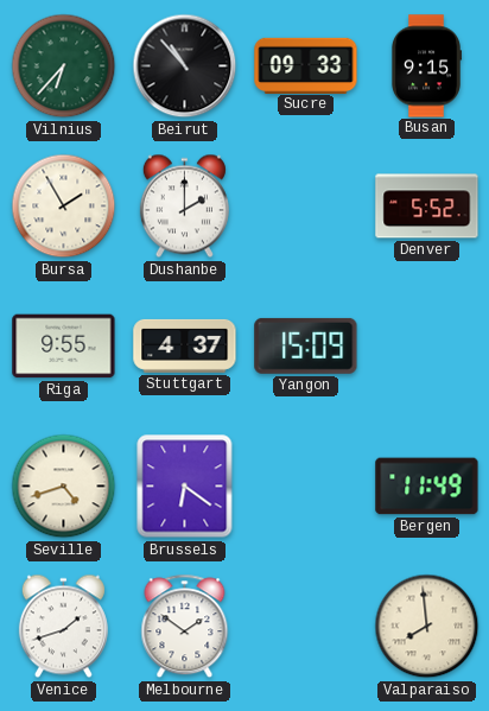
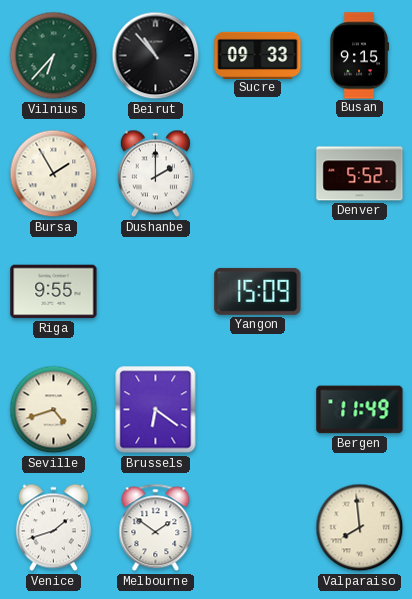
Stuttgart: 4:37 -> none (185, 345)
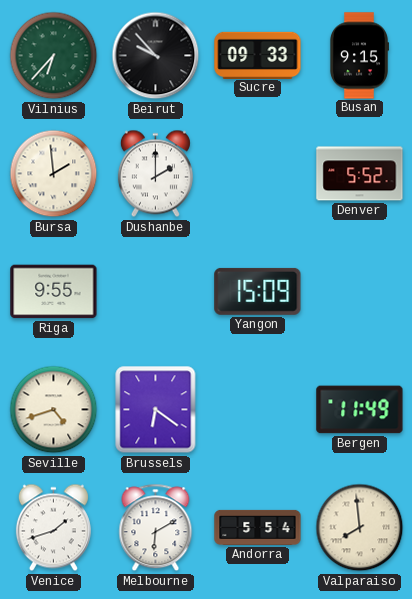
Beirut: 10:53 -> 9:53 (156, 56)
Bursa: 1:55 -> 1:59 (54, 174)
Melbourne: 1:51 -> 6:10 (156, 528)
Andorra: none -> 5:54 (258, 527)
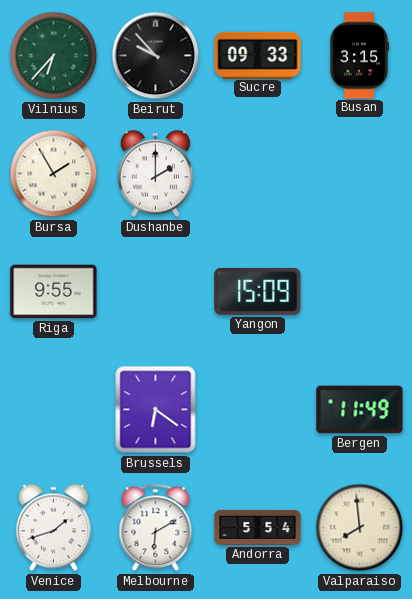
Busan: 9:15 -> 3:15 (358, 56)
Bursa: 1:59 -> 1:55 (54, 174)
Denver: 5:52 -> none (360, 174)
Seville: 4:42 -> none (54, 410)
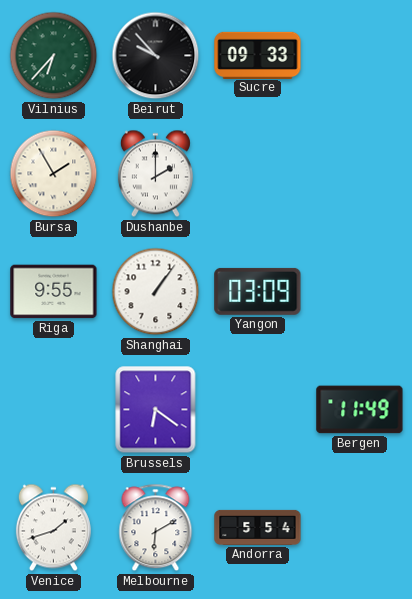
Busan: 3:15 -> none (358, 56)
Shanghai: none -> 1:06 (156, 292)
Yangon: 15:09 -> 03:09 (258, 291)
Valparaiso: 7:59 -> none (360, 528)
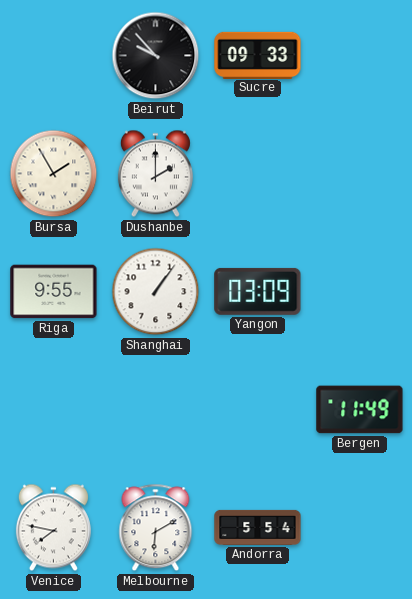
Vilnius: 6:37 -> none (54, 56)
Brussels: 6:21 -> none (156, 410)
Venice: 1:42 -> 7:47 (53, 528)
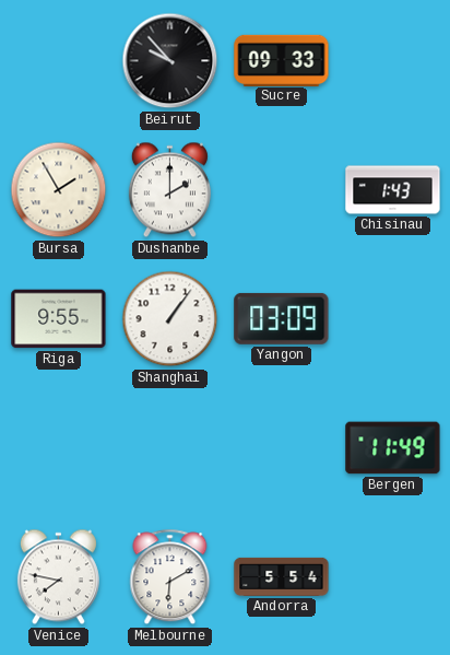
Chisinau: none -> 1:43 (393, 190)
